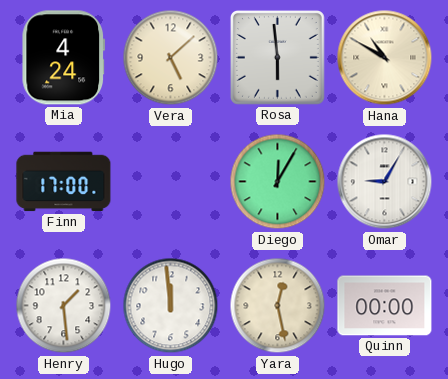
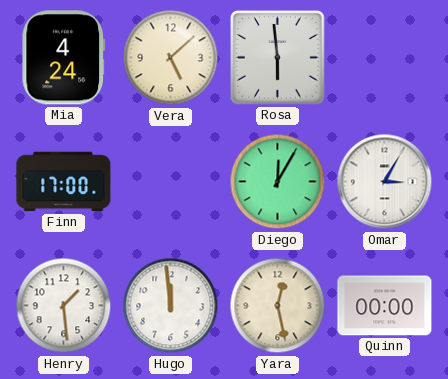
Hana: 10:50 -> none (385, 58)
Omar: 9:05 -> 3:05 (385, 182)
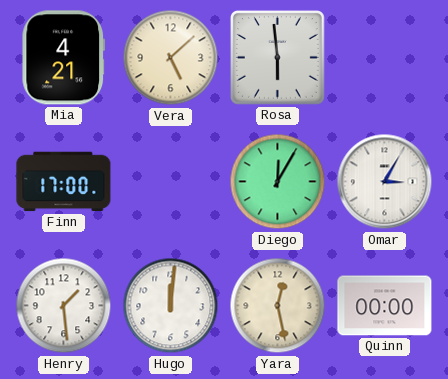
Mia: 4:24 -> 4:21 (63, 58)
Hugo: 11:59 -> 12:01 (171, 306)
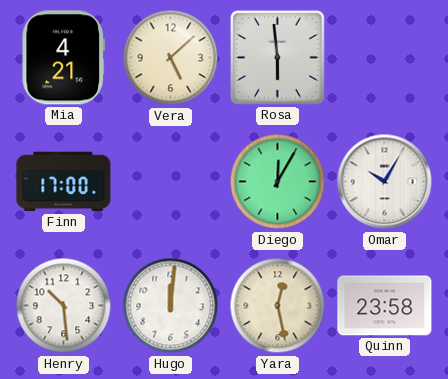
Omar: 3:05 -> 10:05 (385, 182)
Henry: 1:29 -> 10:29 (64, 306)
Quinn: 00:00 -> 23:58 (385, 306)
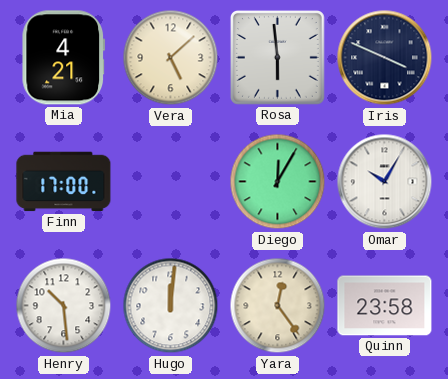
Iris: none -> 3:49 (385, 58)
Yara: 12:28 -> 12:24 (278, 306)
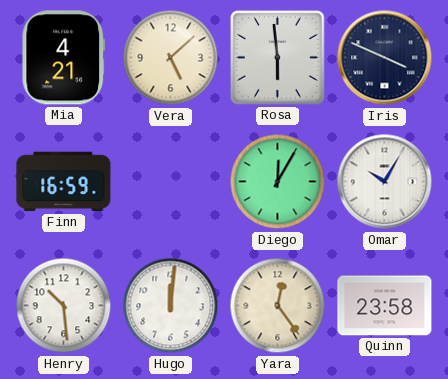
Finn: 17:00 -> 16:59 (64, 182)
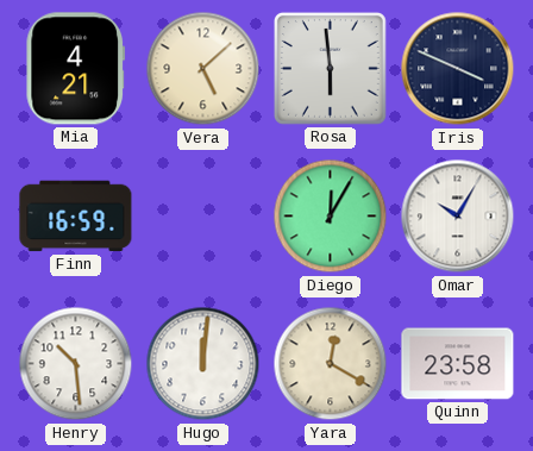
Yara: 12:24 -> 12:20 (331, 364)
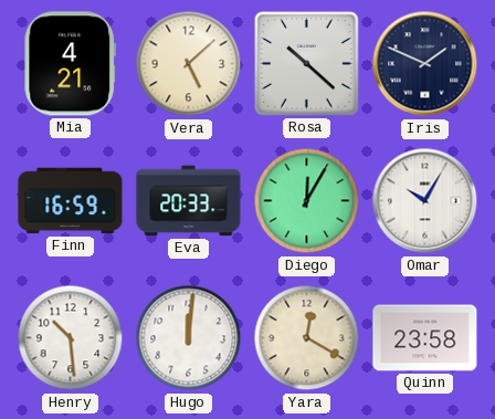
Rosa: 5:59 -> 10:22 (306, 63)
Iris: 3:49 -> 1:49 (425, 64)
Eva: none -> 20:33 (189, 201)
